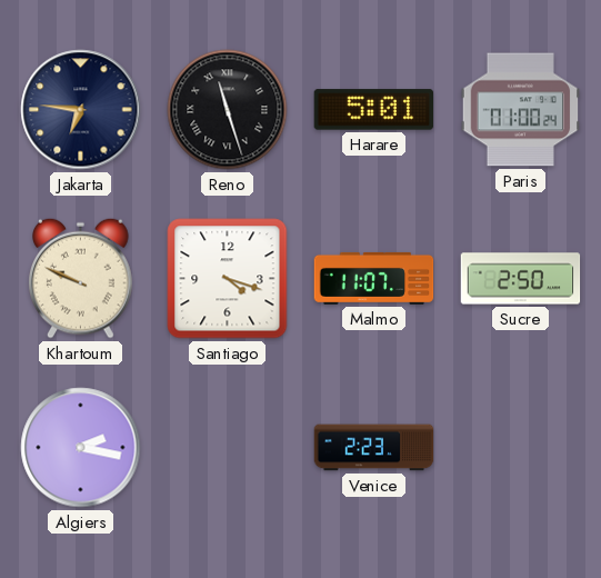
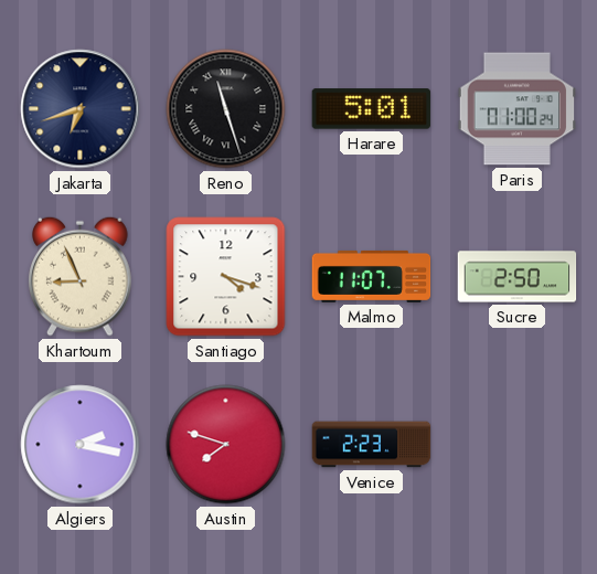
Jakarta: 6:46 -> 6:42 (81, 109)
Khartoum: 9:49 -> 8:56 (81, 276)
Austin: none -> 7:48 (226, 445)
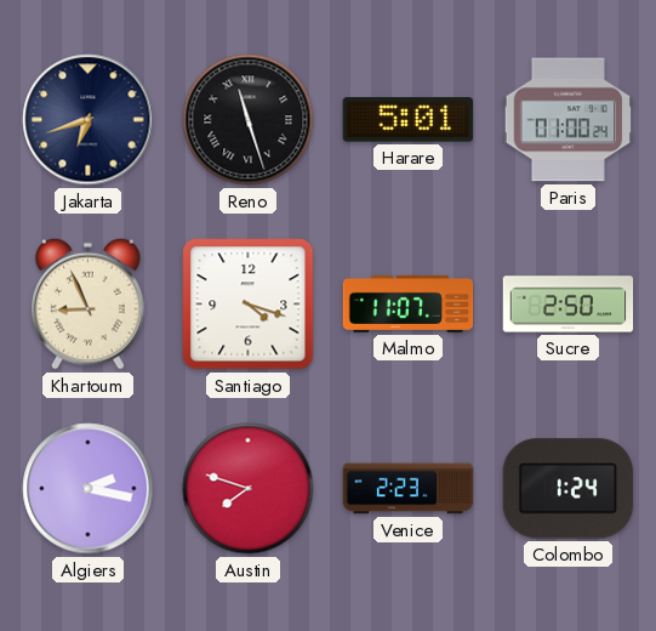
Colombo: none -> 1:24 (569, 489)
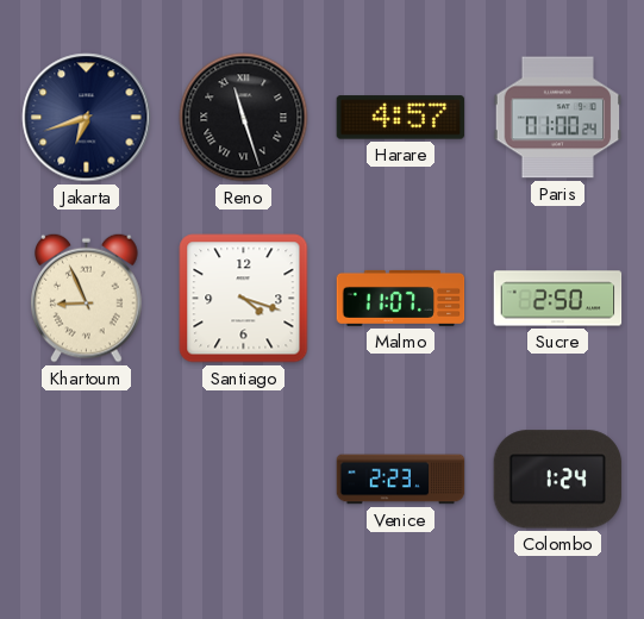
Harare: 5:01 -> 4:57 (401, 118)
Algiers: 2:17 -> none (89, 489)
Austin: 7:48 -> none (249, 489)
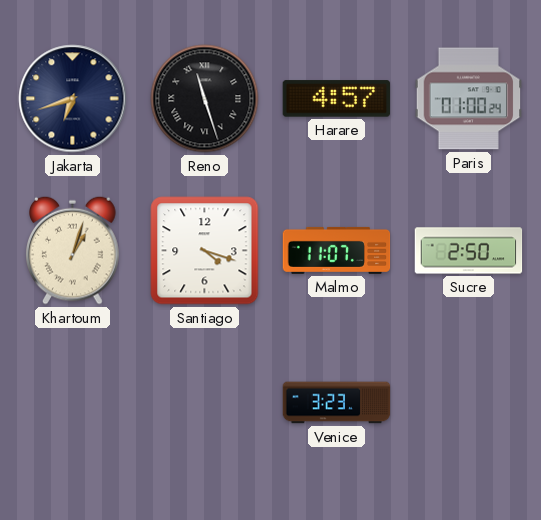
Khartoum: 8:56 -> 1:03 (73, 250)
Venice: 2:23 -> 3:23 (337, 403)
Colombo: 1:24 -> none (558, 480)
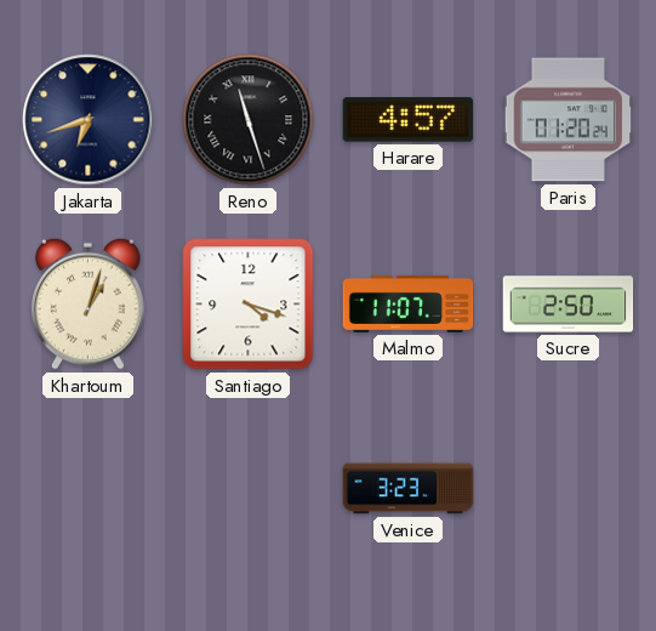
Paris: 01:00 -> 01:20 (569, 120)
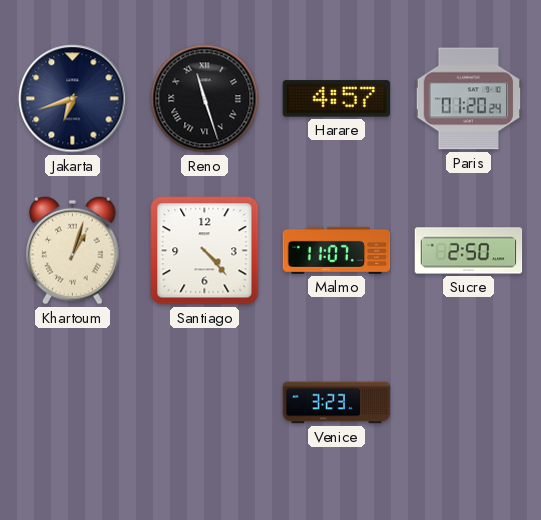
Santiago: 4:18 -> 4:23 (205, 251)
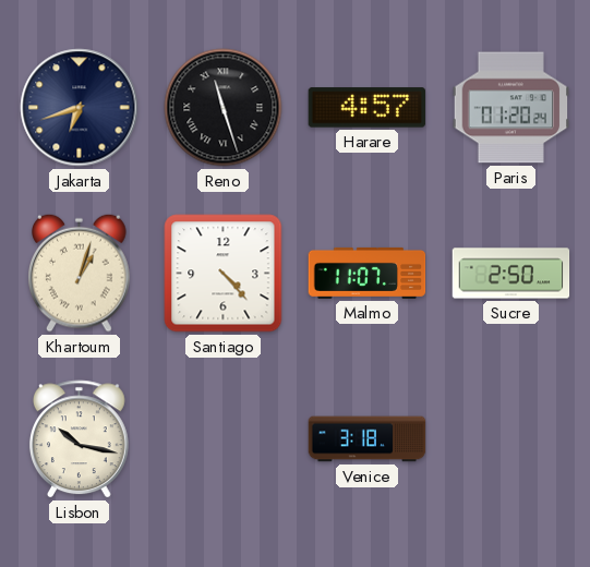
Lisbon: none -> 10:17 (79, 439)
Venice: 3:23 -> 3:18 (368, 439)
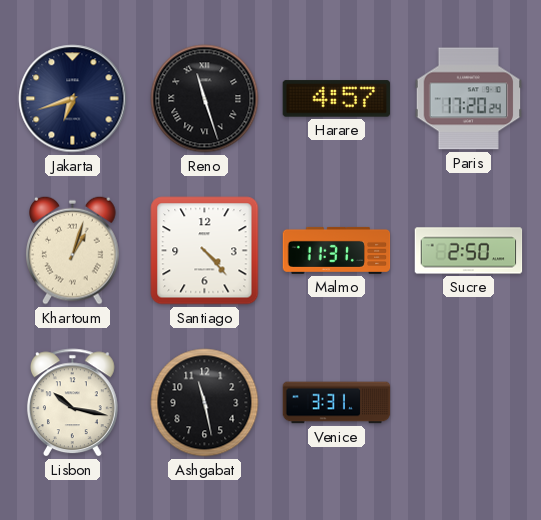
Paris: 01:20 -> 17:20 (469, 99)
Malmo: 11:07 -> 11:31 (337, 250)
Ashgabat: none -> 11:28 (205, 403)
Venice: 3:18 -> 3:31 (337, 403)
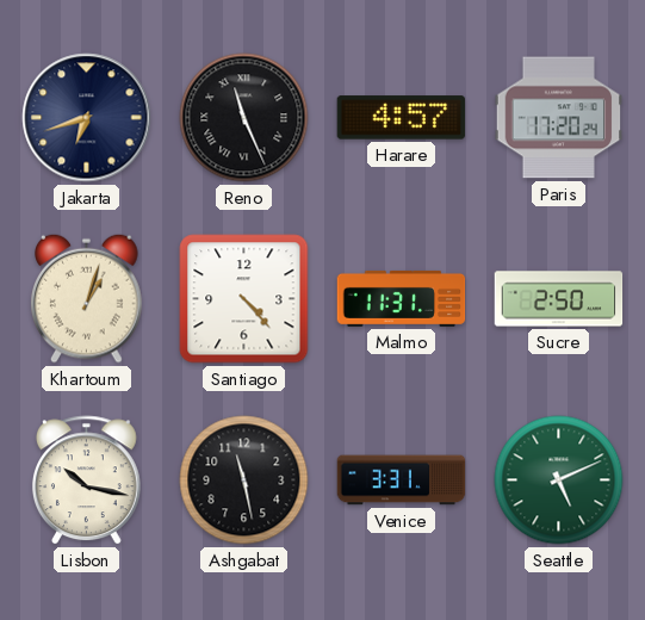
Reno: 11:27 -> 11:26 (244, 118)
Seattle: none -> 5:11 (559, 480)
